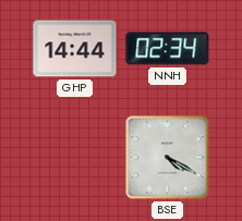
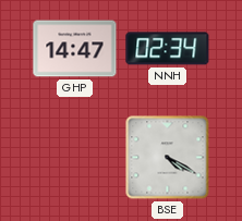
GHP: 14:44 -> 14:47 (75, 49)
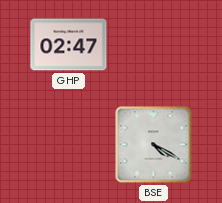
GHP: 14:47 -> 02:47 (69, 45)
NNH: 02:34 -> none (168, 49)
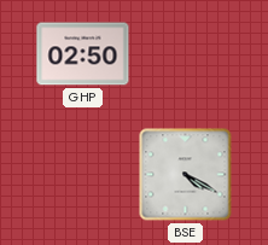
GHP: 02:47 -> 02:50 (83, 54)
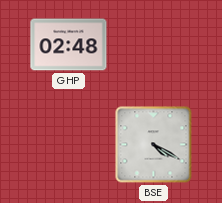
GHP: 02:50 -> 02:48 (69, 45)
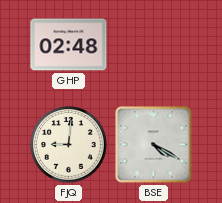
FJQ: none -> 9:01 (69, 145)
